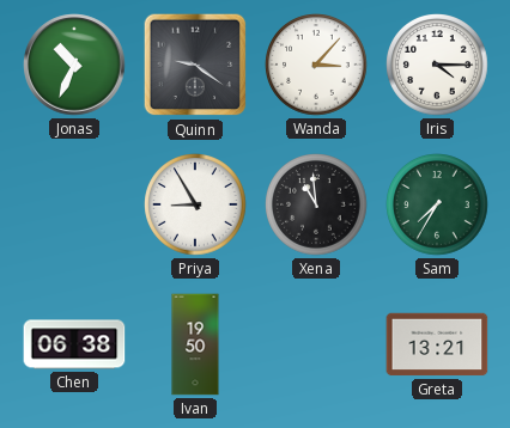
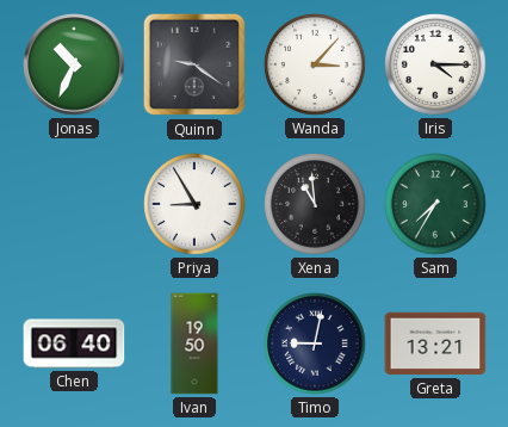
Chen: 06:38 -> 06:40 (74, 344)
Timo: none -> 9:02 (315, 344)
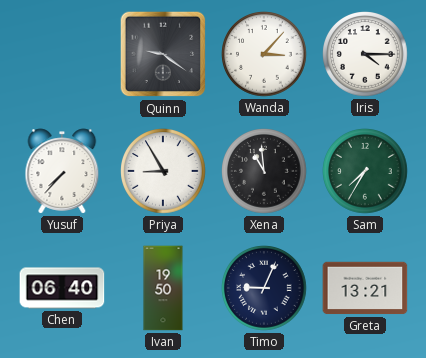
Jonas: 10:34 -> none (74, 64)
Yusuf: none -> 7:37 (62, 171)
Timo: 9:02 -> 9:04 (264, 288)
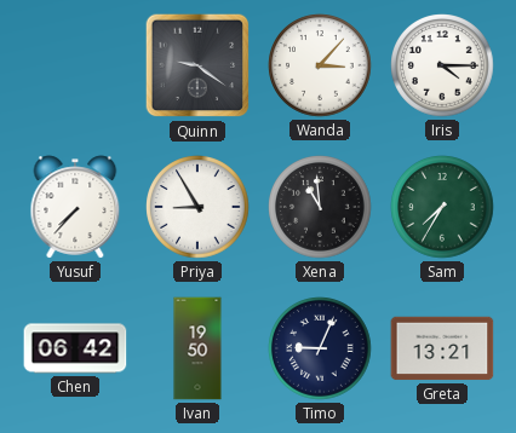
Chen: 06:40 -> 06:42 (75, 348)
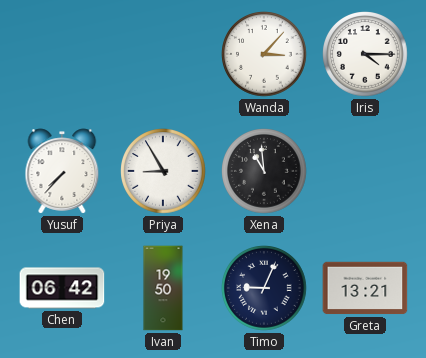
Quinn: 9:21 -> none (197, 65)
Sam: 7:35 -> none (442, 207)
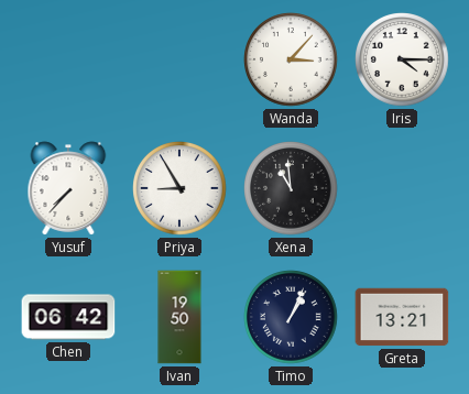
Timo: 9:04 -> 1:04 (291, 317)
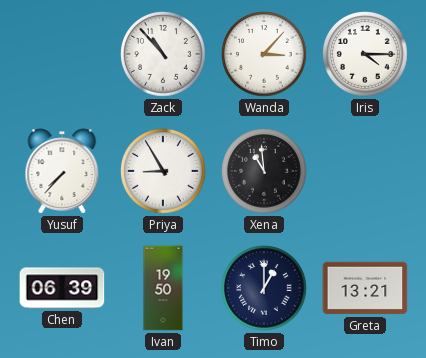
Zack: none -> 10:53 (163, 54)
Chen: 06:42 -> 06:39 (62, 288)
Timo: 1:04 -> 1:00 (264, 288)
